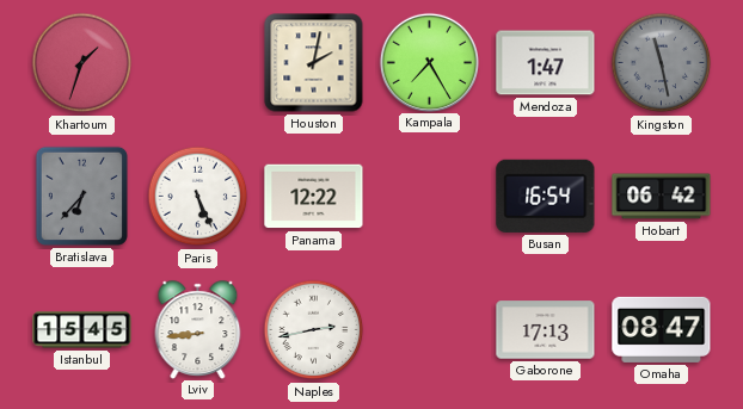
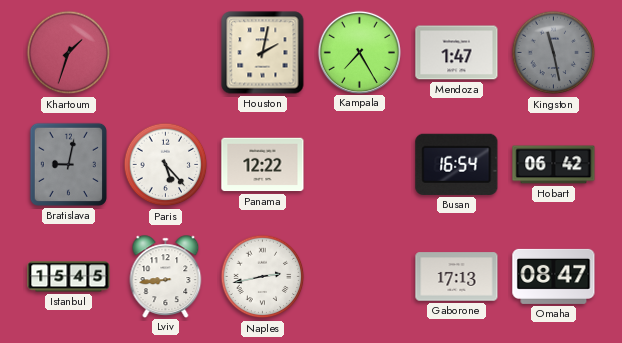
Bratislava: 6:37 -> 9:02 (68, 164)
Paris: 5:26 -> 5:23 (166, 165)
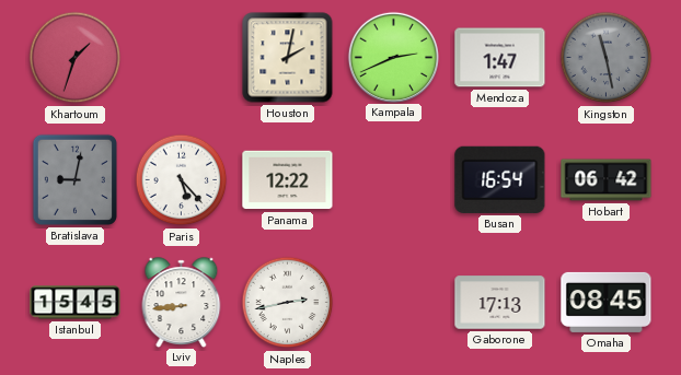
Kampala: 7:25 -> 2:41 (393, 57)
Omaha: 08:47 -> 08:45 (607, 302)
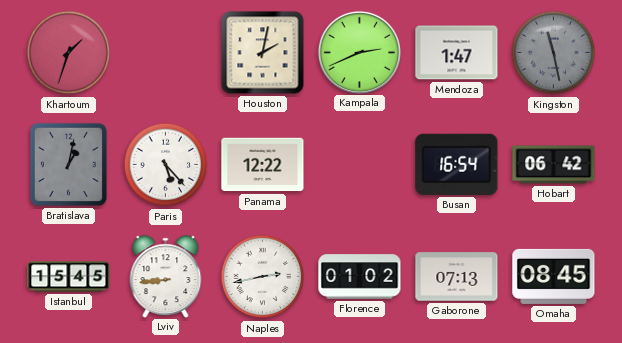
Bratislava: 9:02 -> 1:02 (68, 164)
Florence: none -> 01:02 (360, 277)
Gaborone: 17:13 -> 07:13 (457, 277)
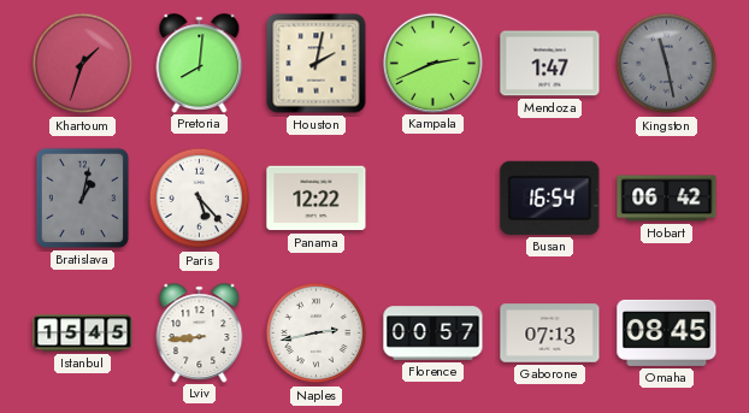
Pretoria: none -> 8:01 (200, 63)
Florence: 01:02 -> 00:57 (434, 334)
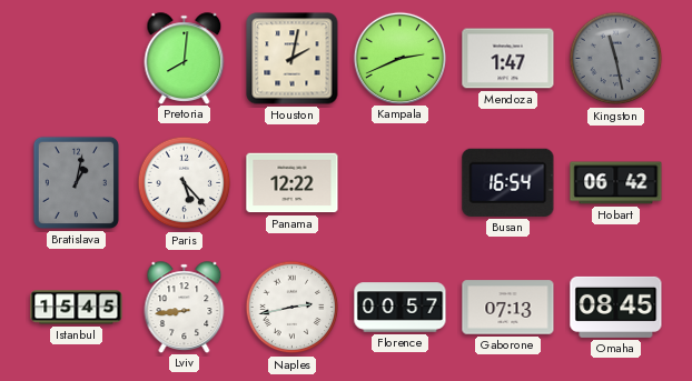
Khartoum: 1:33 -> none (83, 64)
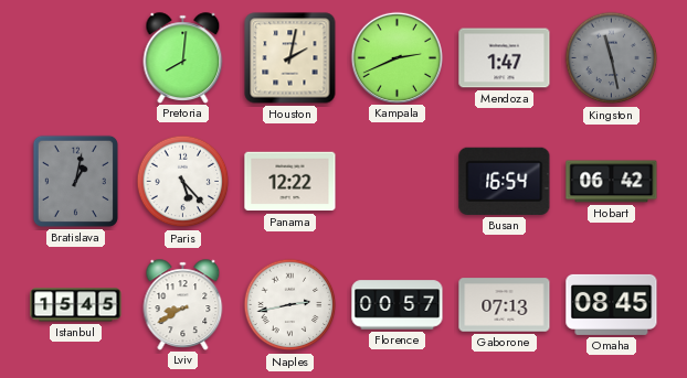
Lviv: 8:44 -> 8:40 (183, 304)
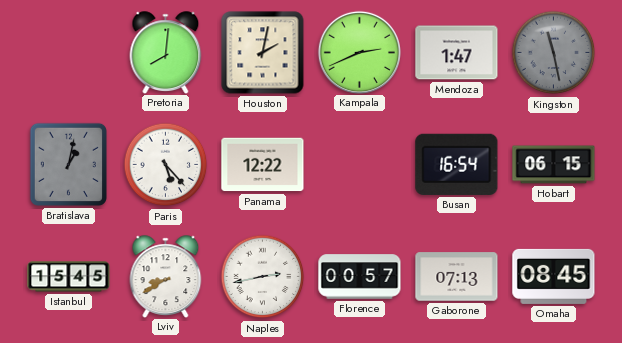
Hobart: 06:42 -> 06:15 (554, 165)
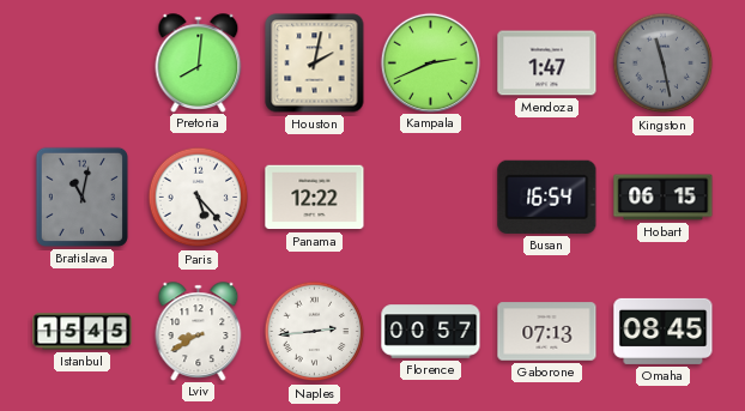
Bratislava: 1:02 -> 11:02 (81, 197)
Naples: 2:43 -> 2:44 (315, 332)
